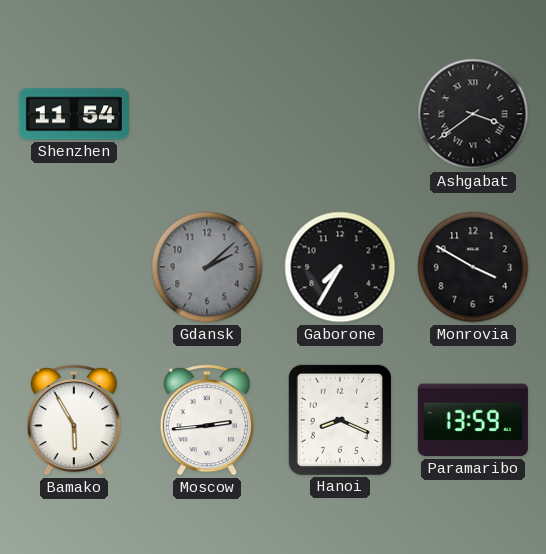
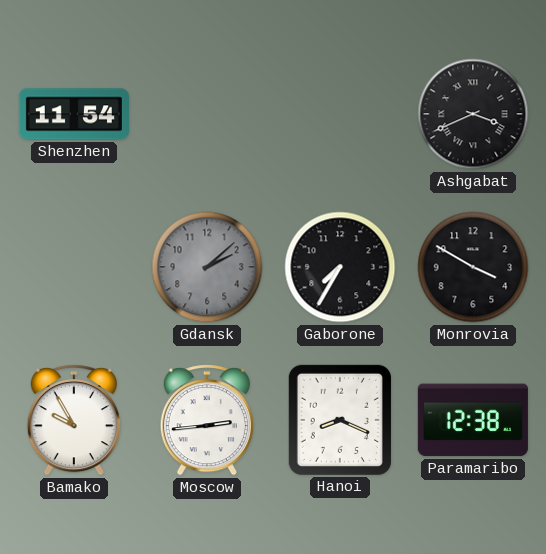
Ashgabat: 3:39 -> 3:41 (473, 114)
Bamako: 5:55 -> 9:55 (74, 420)
Paramaribo: 13:59 -> 12:38 (473, 420)
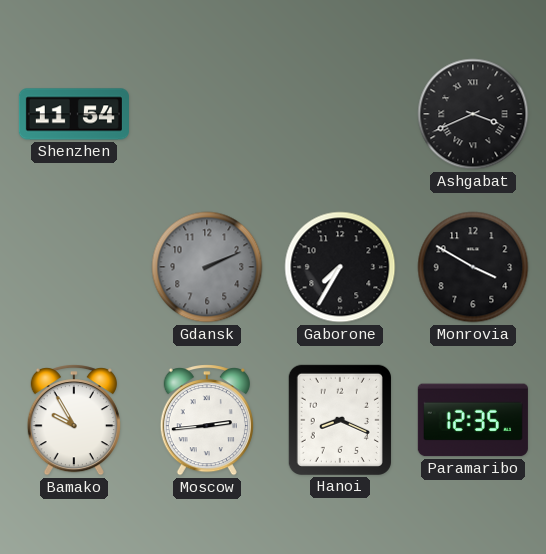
Gdansk: 2:08 -> 2:11 (207, 267)
Paramaribo: 12:38 -> 12:35 (473, 420)
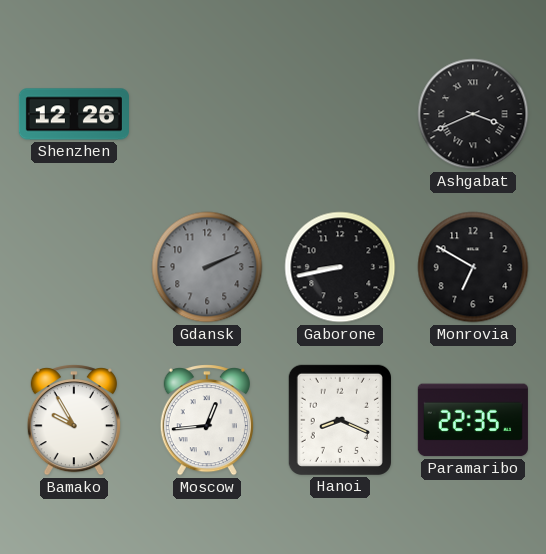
Shenzhen: 11:54 -> 12:26 (74, 114)
Gaborone: 7:35 -> 8:43 (340, 267)
Monrovia: 3:50 -> 6:50 (473, 267)
Moscow: 2:44 -> 12:44 (207, 420)
Paramaribo: 12:35 -> 22:35 (473, 420)
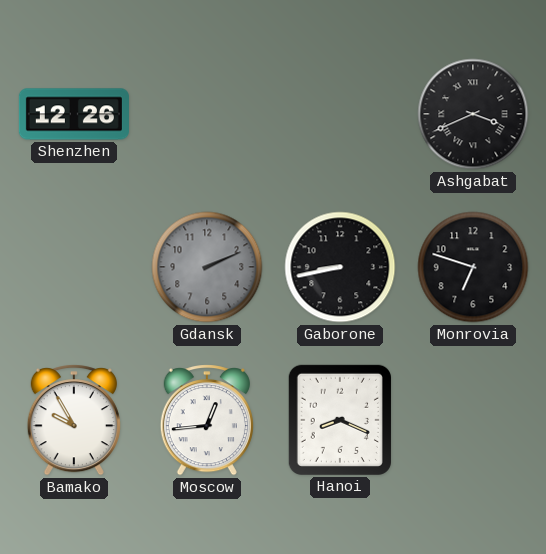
Monrovia: 6:50 -> 6:48 (473, 267)
Paramaribo: 22:35 -> none (473, 420)
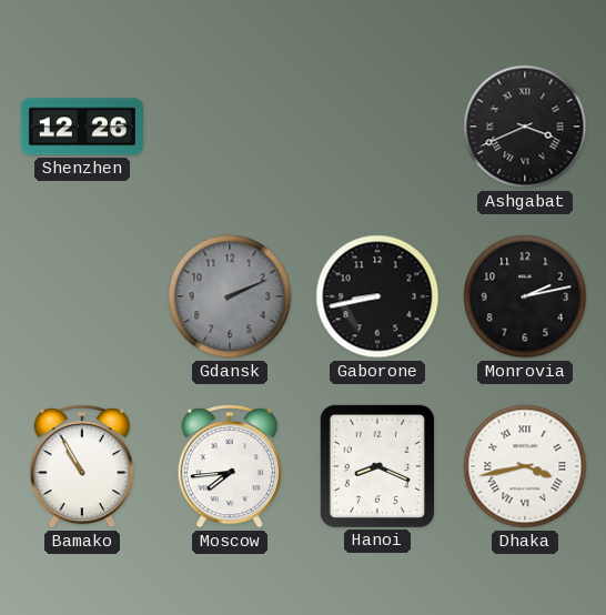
Monrovia: 6:48 -> 2:13 (525, 296)
Bamako: 9:55 -> 10:55 (82, 466)
Moscow: 12:44 -> 7:44 (230, 466)
Dhaka: none -> 3:43 (525, 466)
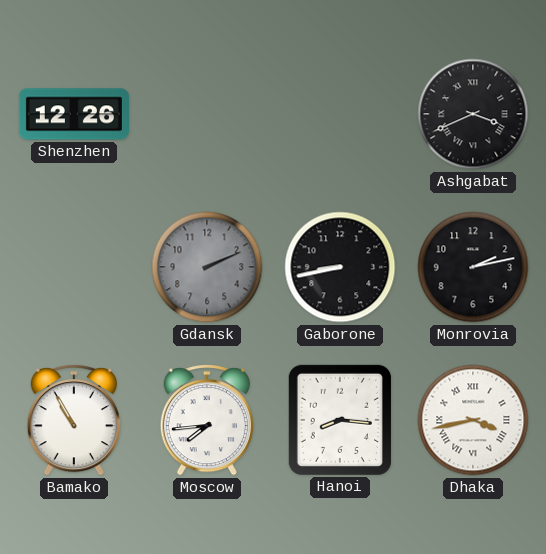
Hanoi: 8:19 -> 8:16 (340, 420)
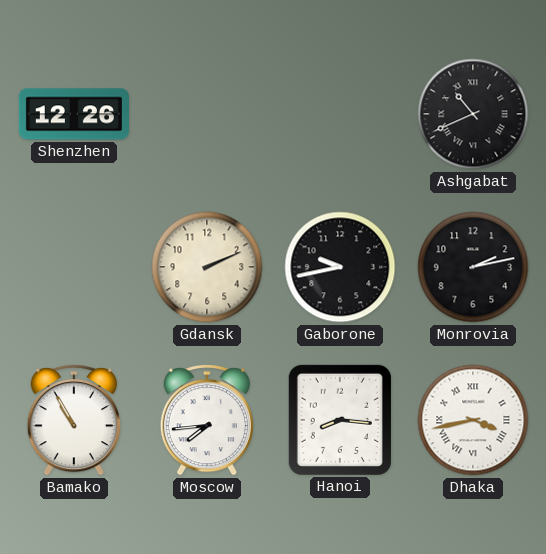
Ashgabat: 3:41 -> 10:41 (473, 114)
Gdansk dial: grey -> cream (207, 267)
Gaborone: 8:43 -> 9:43 (340, 267)
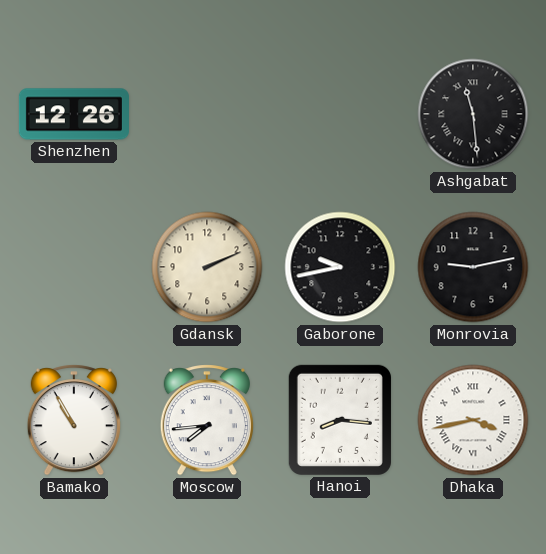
Ashgabat: 10:41 -> 11:29 (473, 114)
Monrovia: 2:13 -> 9:13 (473, 267)
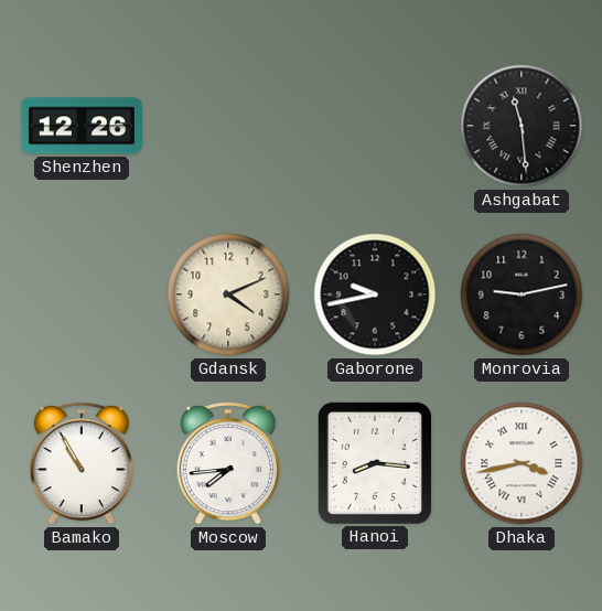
Gdansk: 2:11 -> 4:11 (228, 294)
